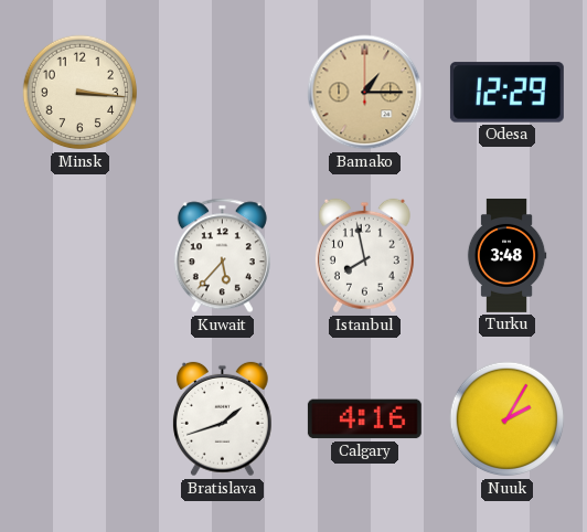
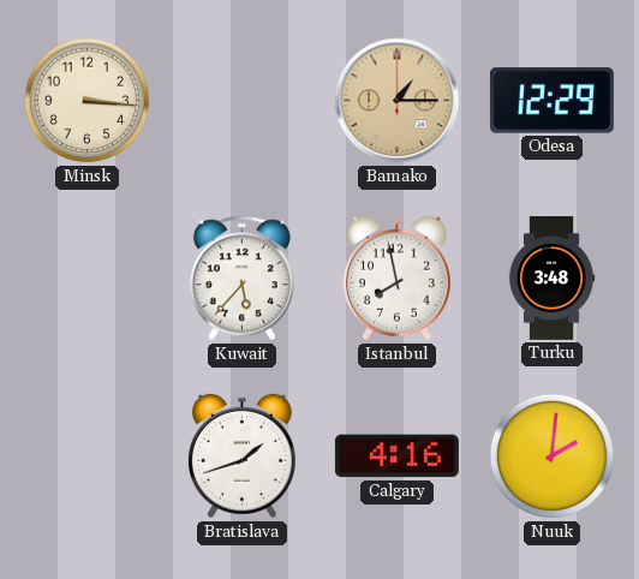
Nuuk: 2:05 -> 2:01 (553, 456)
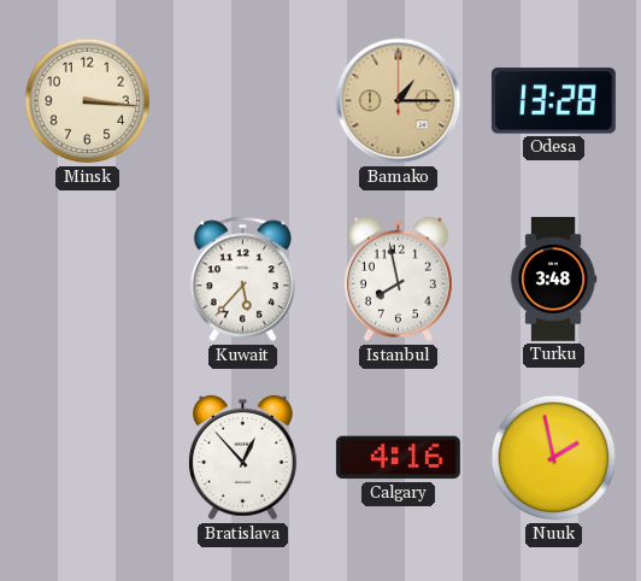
Odesa: 12:29 -> 13:28 (553, 101)
Bratislava: 1:42 -> 12:53 (242, 458)
Nuuk: 2:01 -> 1:58 (554, 458)
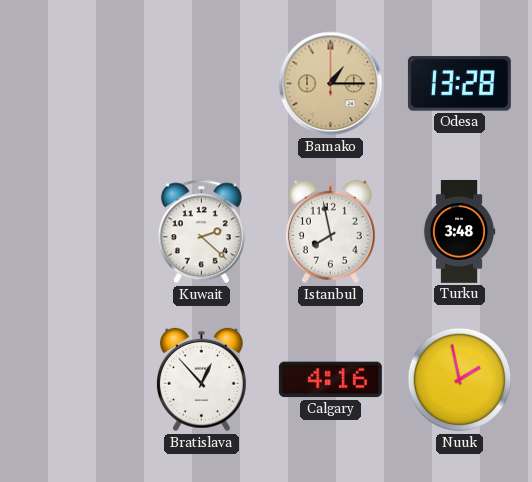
Minsk: 3:16 -> none (88, 101)
Kuwait: 5:37 -> 2:22 (201, 232)
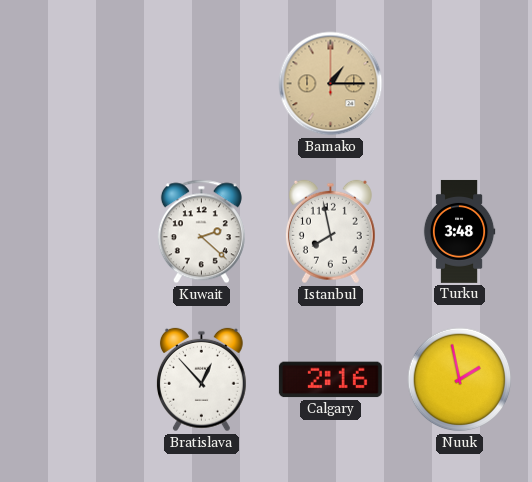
Odesa: 13:28 -> none (459, 84)
Calgary: 4:16 -> 2:16 (330, 380)
